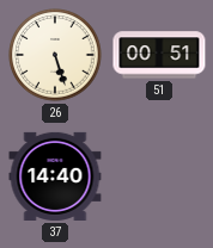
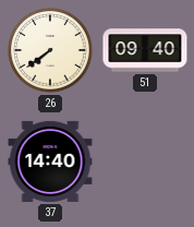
26: 5:27 -> 7:39 (50, 50)
51: 00:51 -> 09:40 (145, 50)
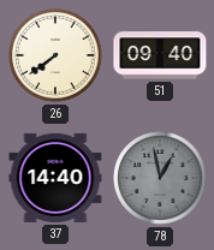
78: none -> 12:58 (160, 178)
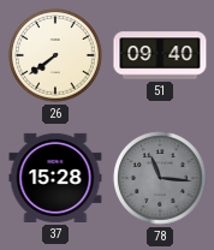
37: 14:40 -> 15:28 (55, 178)
78: 12:58 -> 11:16 (160, 178)
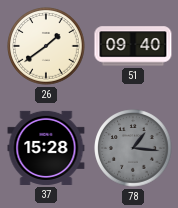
26: 7:39 -> 1:39 (46, 46)
78: 11:16 -> 1:16 (133, 148)
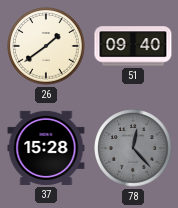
78: 1:16 -> 12:23 (133, 148)
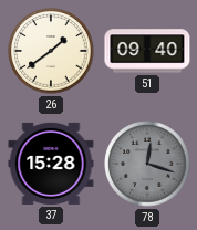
78: 12:23 -> 12:18 (147, 164)
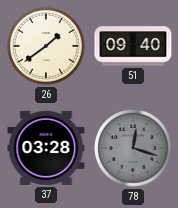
37: 15:28 -> 03:28 (46, 148)
